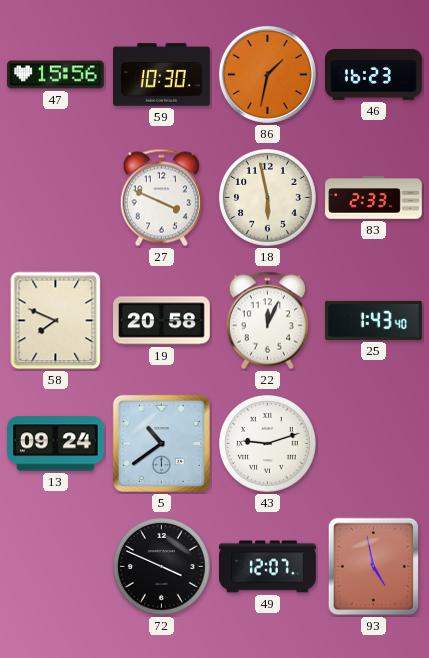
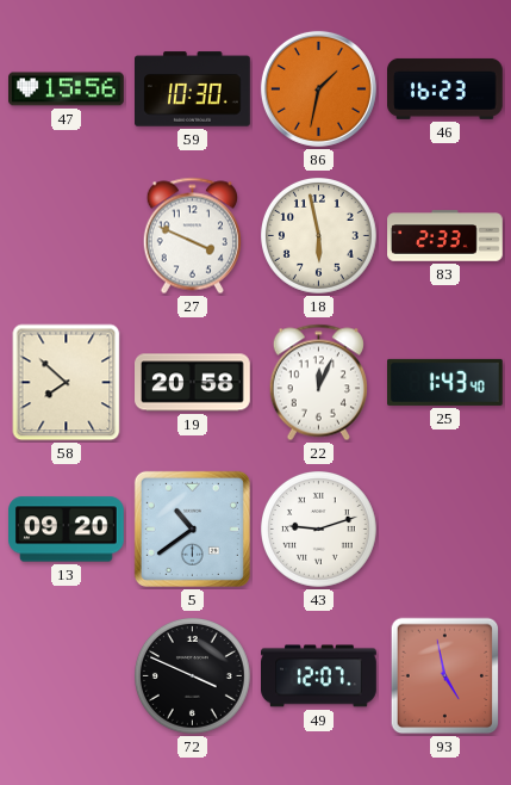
58: 7:49 -> 7:52 (67, 383)
13: 09:24 -> 09:20 (67, 530)
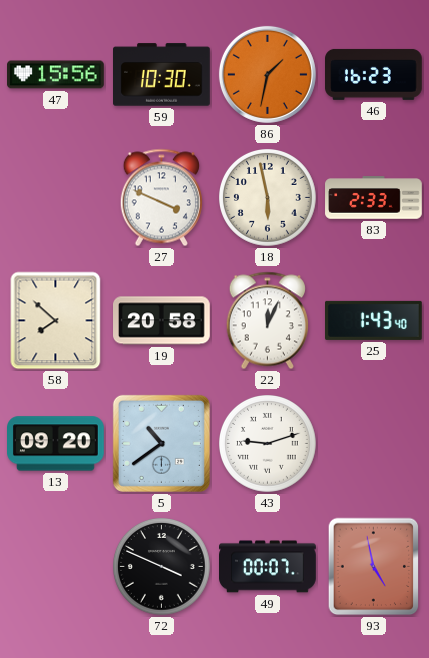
49: 12:07 -> 00:07 (268, 567)
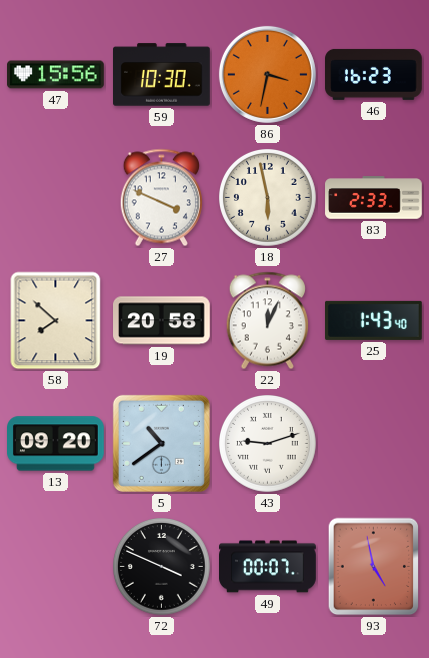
86: 1:32 -> 3:32 (267, 74)
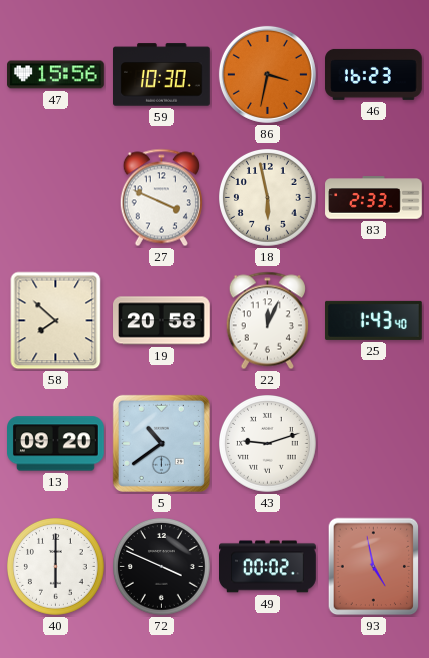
40: none -> 6:00 (56, 567)
49: 00:07 -> 00:02 (268, 567)
